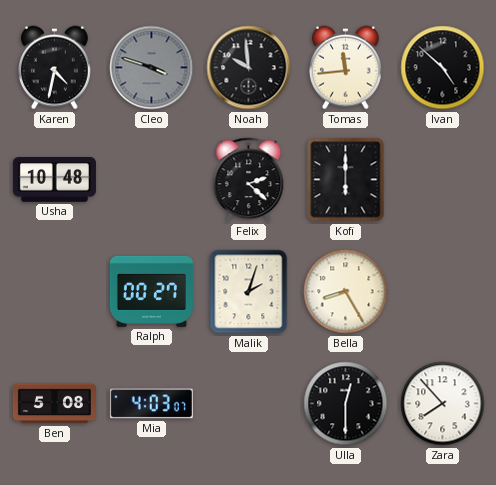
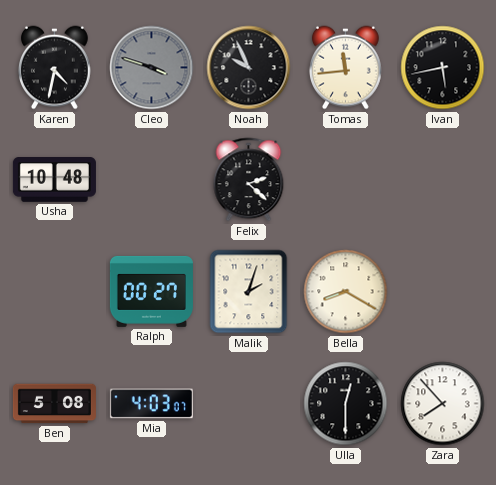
Noah: 9:59 -> 9:56 (249, 68)
Ivan: 4:52 -> 5:43 (443, 68)
Kofi: 6:00 -> none (346, 180)
Bella: 8:25 -> 8:20 (346, 292)
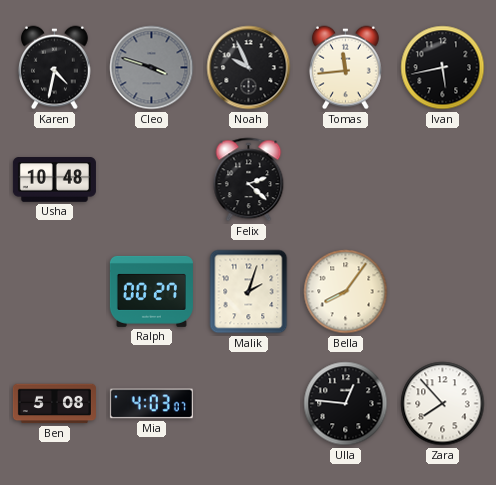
Bella: 8:20 -> 8:06 (346, 292)
Ulla: 12:30 -> 12:46 (346, 404)
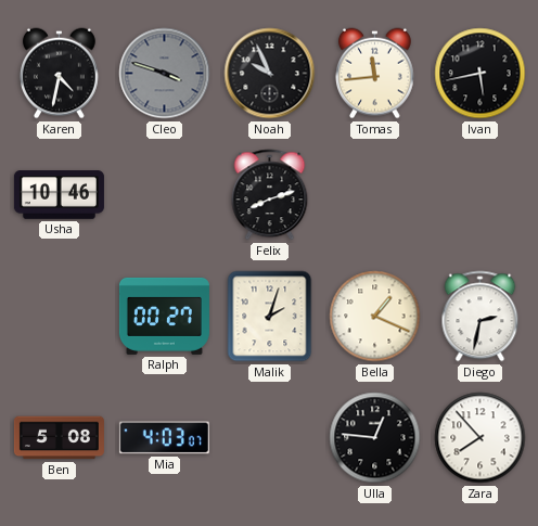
Usha: 10:48 -> 10:46 (59, 195)
Felix: 2:22 -> 8:12 (270, 195)
Bella: 8:06 -> 1:19 (375, 317)
Diego: none -> 2:32 (481, 317)
